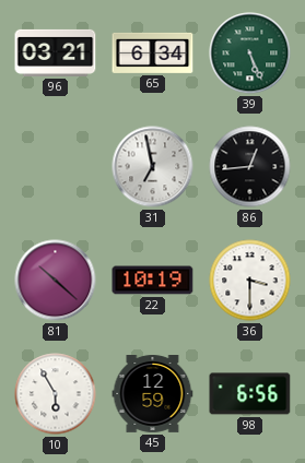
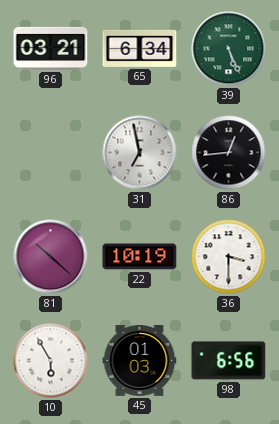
45: 12:59 -> 01:03 (140, 361)
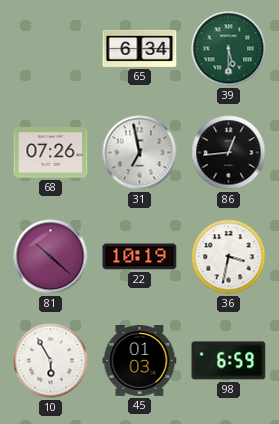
96: 03:21 -> none (51, 48)
39: 5:26 -> 5:30 (229, 49)
68: none -> 07:26 (51, 153)
36: 3:30 -> 3:32 (229, 257)
98: 6:56 -> 6:59 (229, 361)
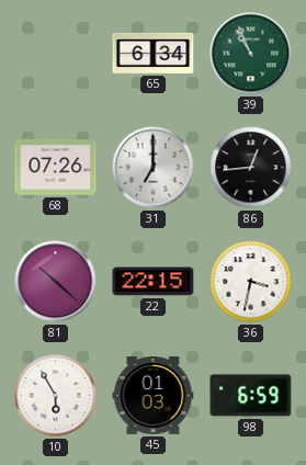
39: 5:30 -> 10:56 (251, 54)
31: 6:58 -> 7:00 (154, 168)
22: 10:19 -> 22:15 (154, 282)
